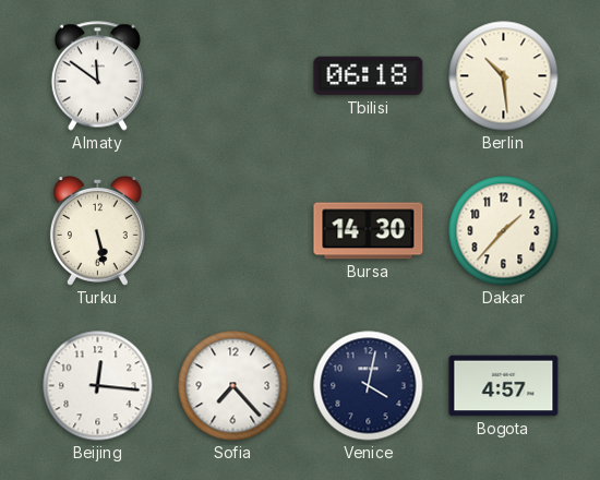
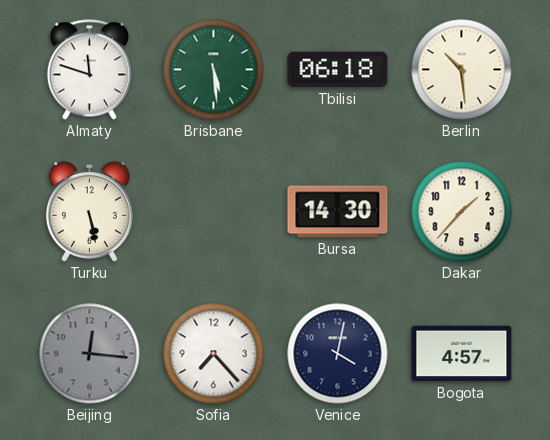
Almaty: 11:51 -> 11:48 (89, 70)
Brisbane: none -> 5:29 (214, 70)
Beijing dial: white -> grey (90, 354)
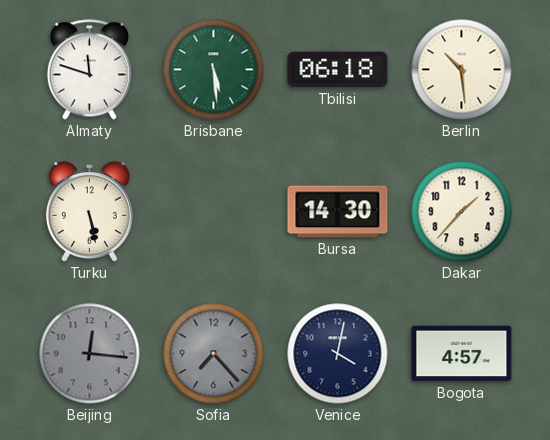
Sofia dial: white -> grey (214, 354)
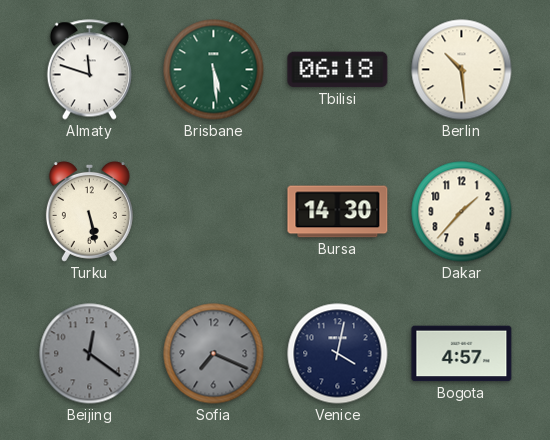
Beijing: 12:16 -> 12:21 (90, 354)
Sofia: 7:23 -> 7:19 (214, 354)
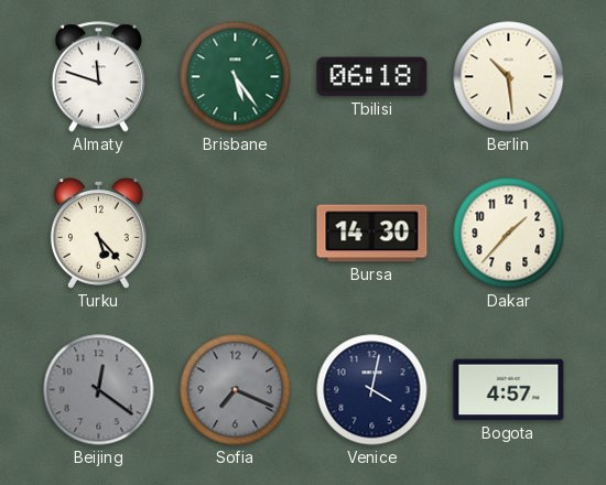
Brisbane: 5:29 -> 5:24 (236, 77)
Turku: 5:28 -> 5:23 (98, 233)
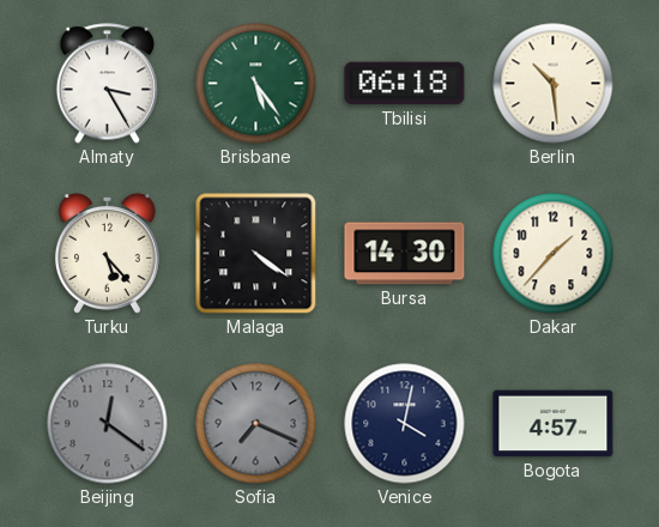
Almaty: 11:48 -> 3:25 (107, 84)
Malaga: none -> 4:21 (256, 254)
